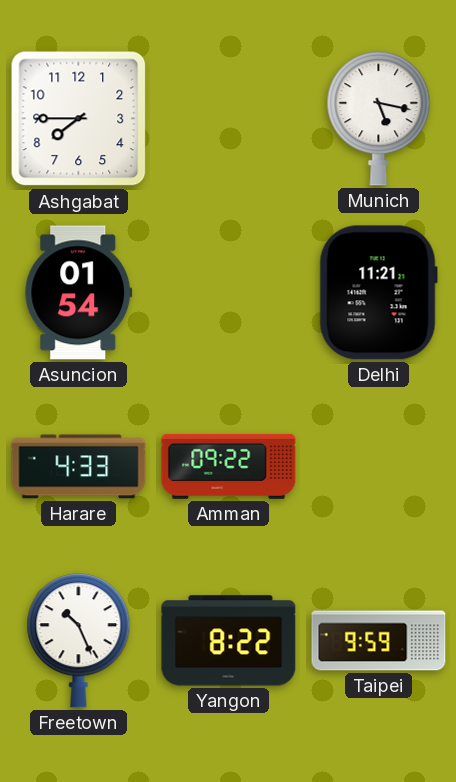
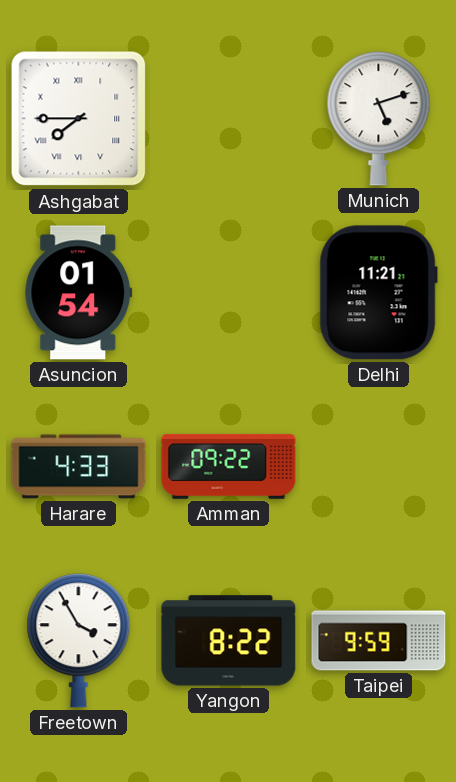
Ashgabat numerals: Arabic -> Roman (79, 119)
Munich: 5:17 -> 5:12 (379, 119)
Freetown: 10:26 -> 3:55 (79, 641)
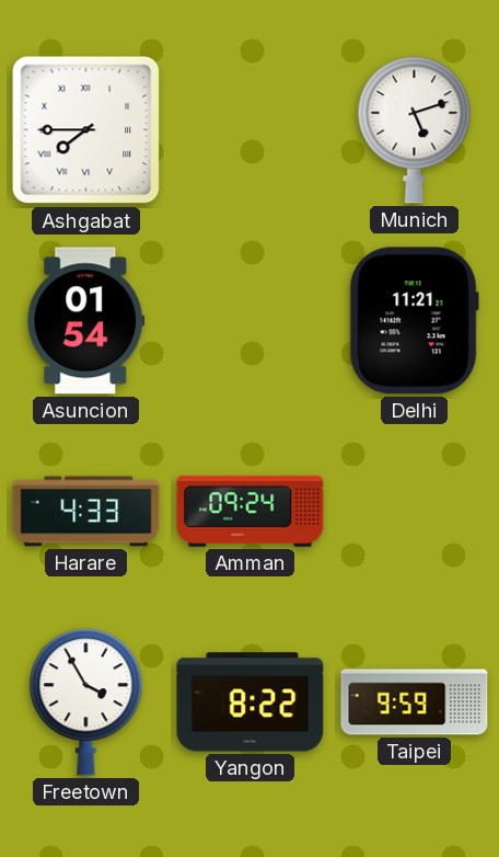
Amman: 09:22 -> 09:24 (251, 511)
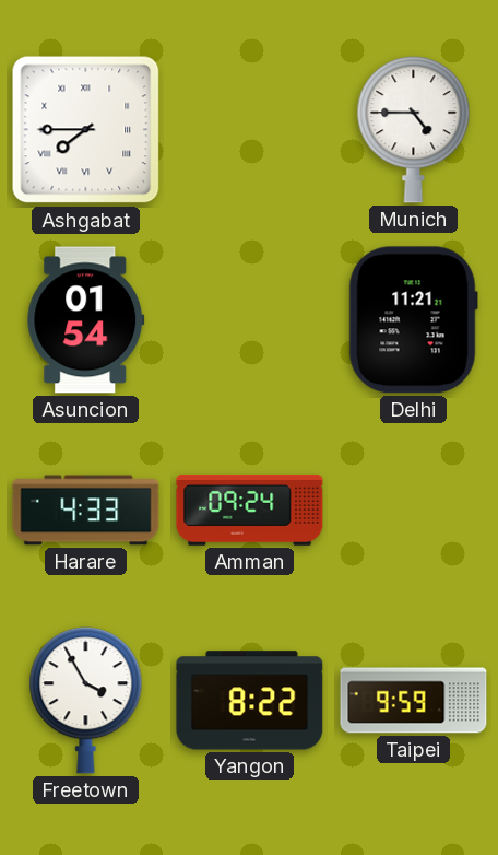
Munich: 5:12 -> 4:45 (414, 130)
